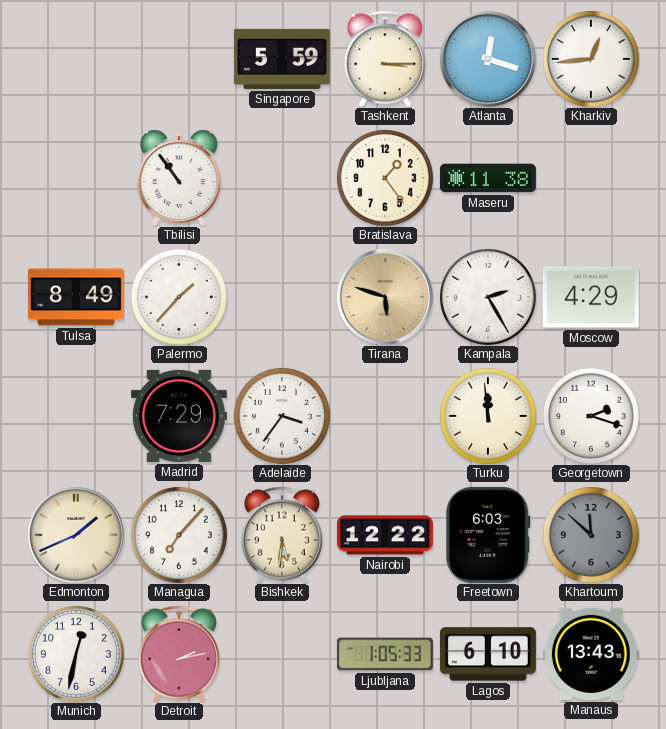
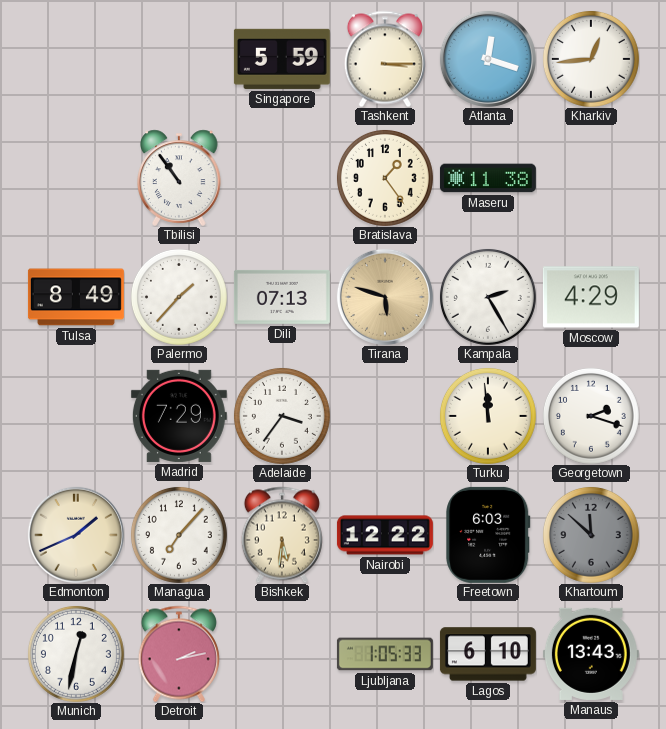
Dili: none -> 07:13 (282, 297)
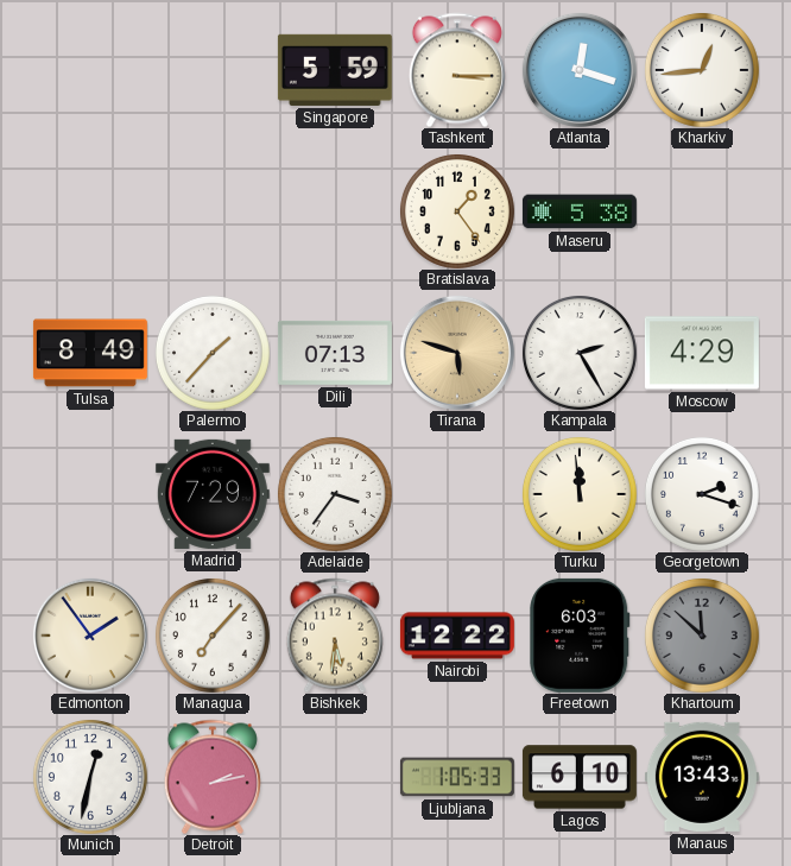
Tbilisi: 10:54 -> none (180, 178)
Maseru: 11:38 -> 5:38 (580, 211)
Edmonton: 1:41 -> 1:54 (90, 636)
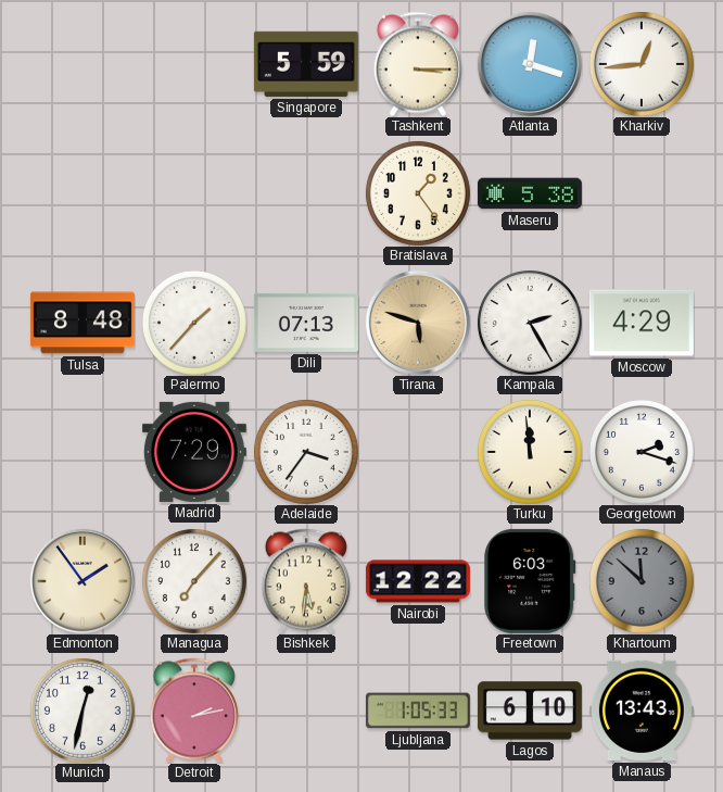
Tulsa: 8:49 -> 8:48 (83, 323)
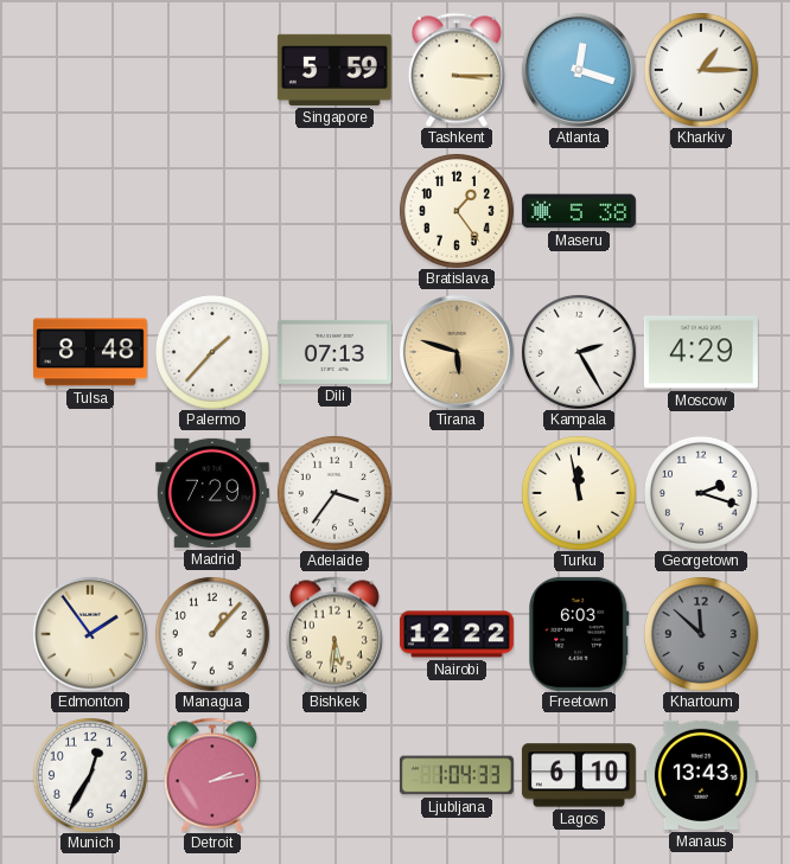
Kharkiv: 12:44 -> 1:15 (701, 70)
Turku: 11:59 -> 11:58 (579, 493)
Managua: 7:07 -> 1:07 (212, 634)
Munich: 12:32 -> 12:35 (90, 775)
Ljubljana: 1:05 -> 1:04 (457, 775)
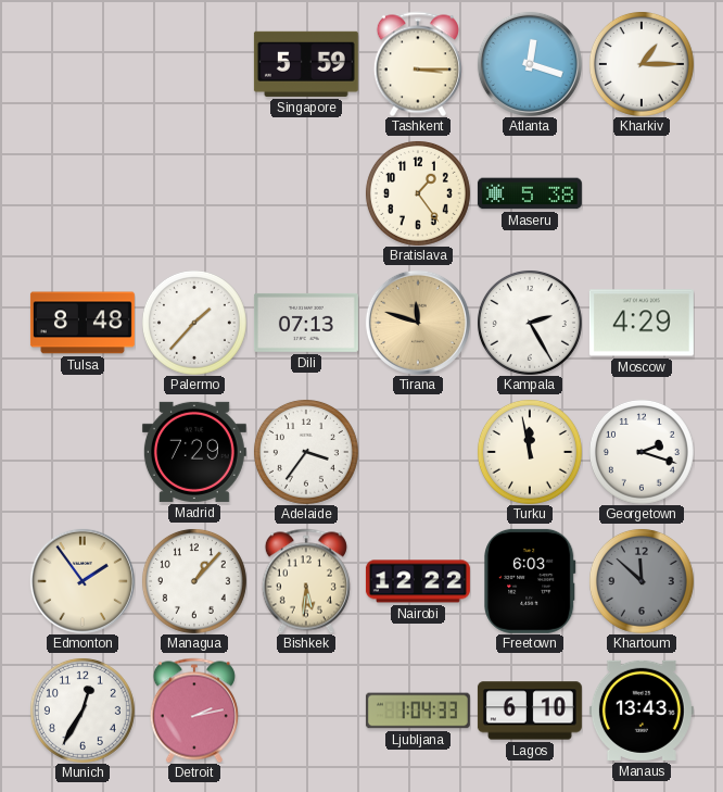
Tirana: 5:48 -> 11:48 (418, 323)
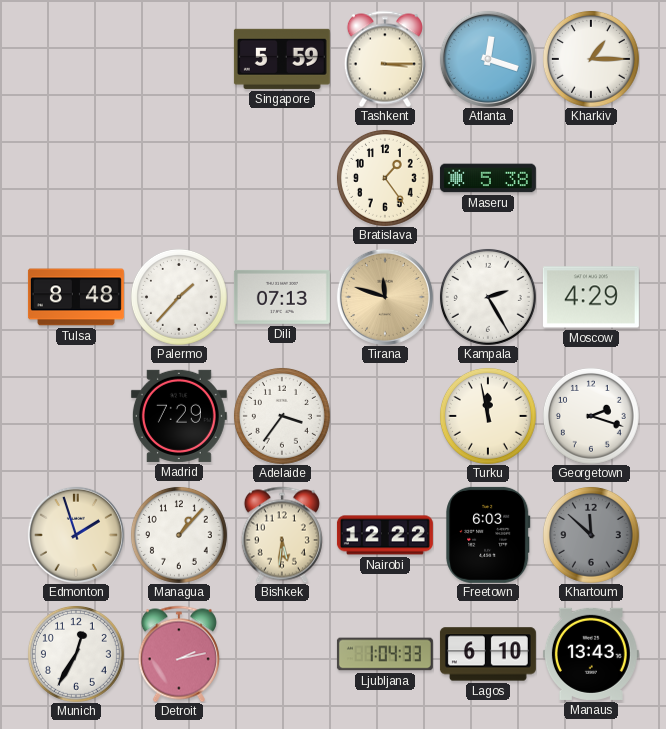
Edmonton: 1:54 -> 1:57 (76, 535)
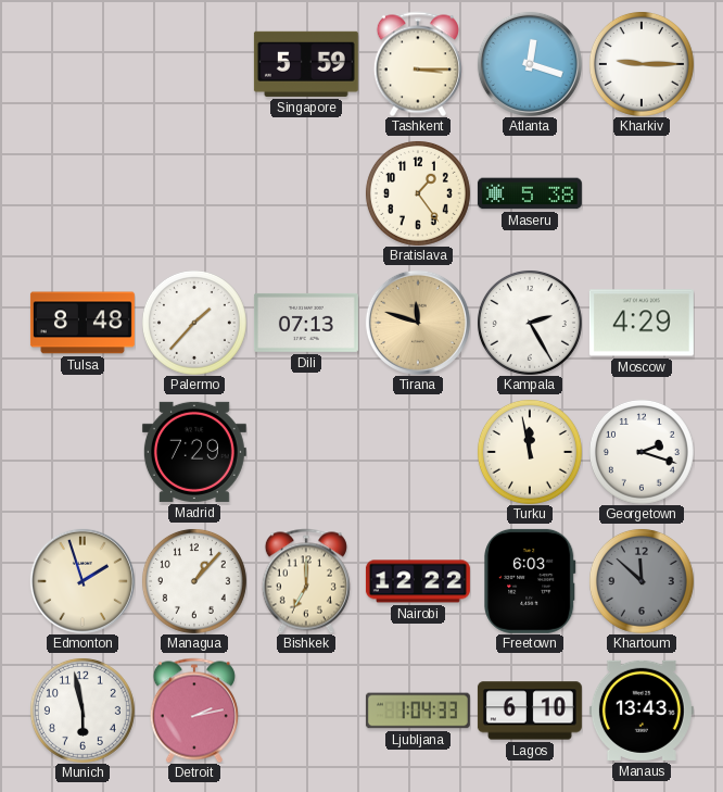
Kharkiv: 1:15 -> 9:15 (642, 64)
Adelaide: 3:36 -> none (282, 416)
Bishkek: 5:31 -> 7:00 (306, 581)
Munich: 12:35 -> 5:58 (83, 711)
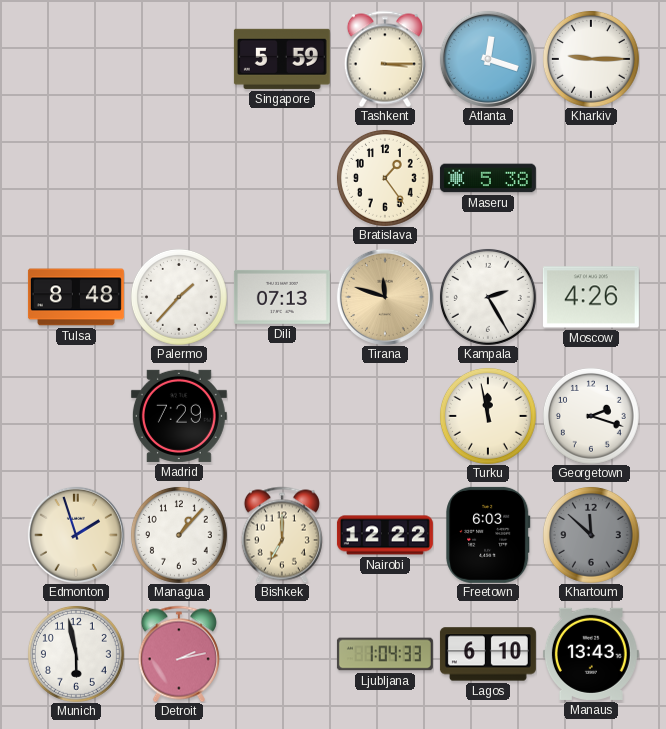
Moscow: 4:29 -> 4:26 (591, 297)
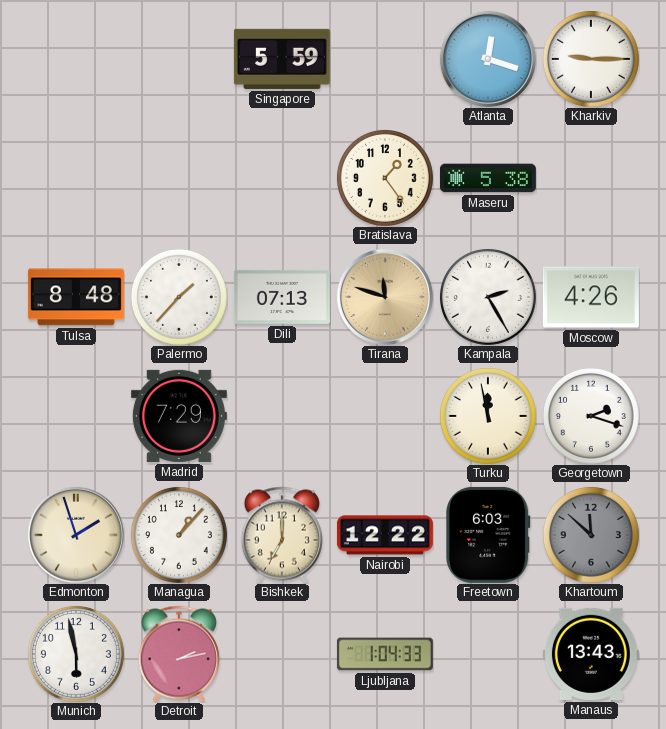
Tashkent: 3:15 -> none (385, 59)
Lagos: 6:10 -> none (488, 654)
